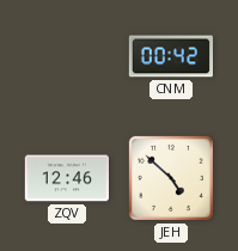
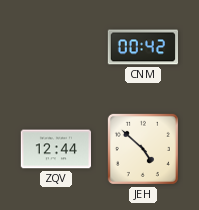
ZQV: 12:46 -> 12:44 (55, 149)
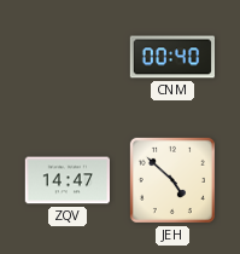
CNM: 00:42 -> 00:40 (171, 57)
ZQV: 12:44 -> 14:47 (66, 180)
